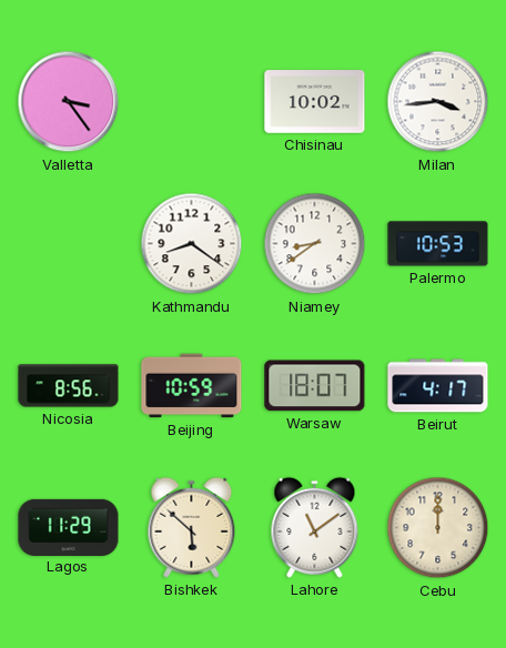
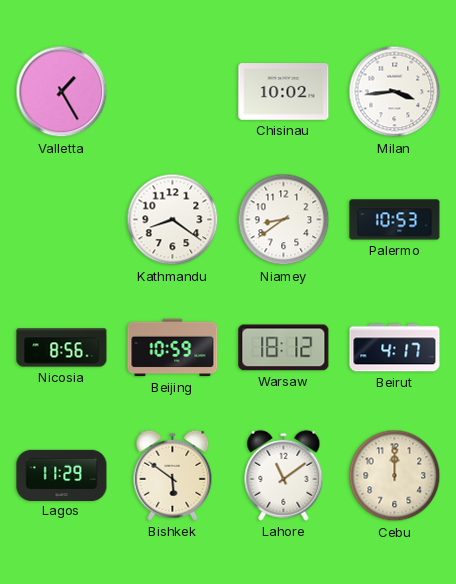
Valletta: 3:24 -> 1:25 (62, 92)
Warsaw: 18:07 -> 18:12 (284, 348)
Bishkek: 5:52 -> 5:51 (173, 475)
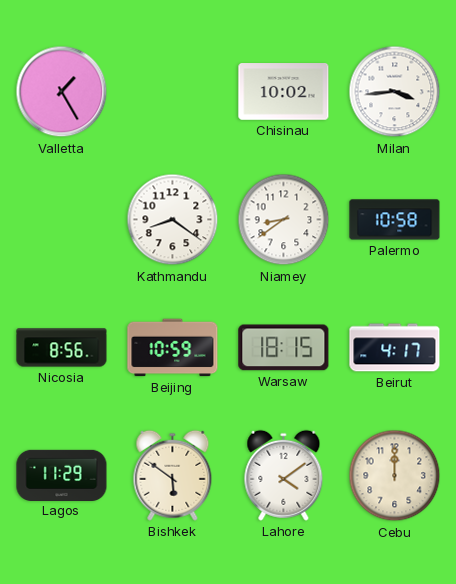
Palermo: 10:53 -> 10:58 (395, 220)
Warsaw: 18:12 -> 18:15 (284, 348)
Lahore: 11:09 -> 4:09 (284, 475)
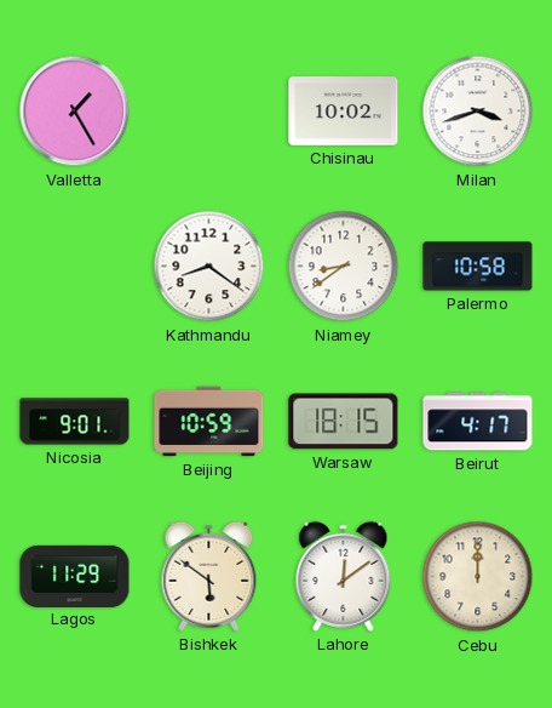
Milan: 3:44 -> 3:42 (478, 112)
Nicosia: 8:56 -> 9:01 (75, 422)
Lahore: 4:09 -> 12:09 (344, 576)
